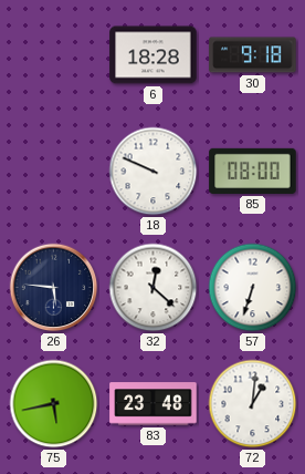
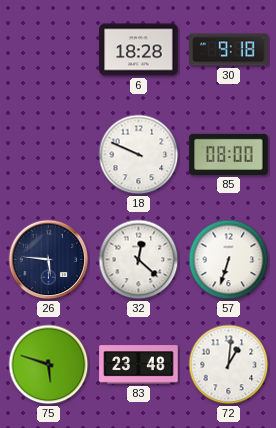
75: 5:43 -> 5:48 (49, 365)
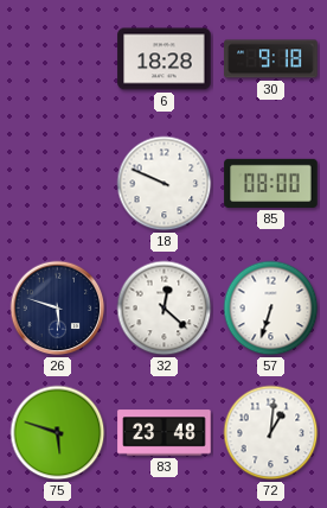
26: 5:46 -> 5:48 (58, 309)
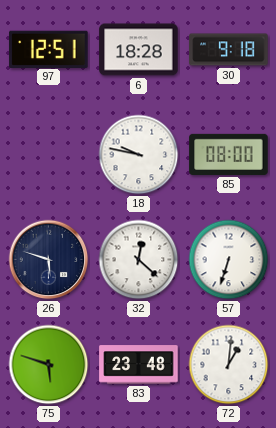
97: none -> 12:51 (49, 49)
18: 9:49 -> 9:47 (139, 155)
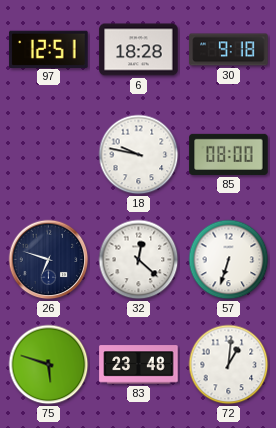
26: 5:48 -> 6:48 (49, 260)
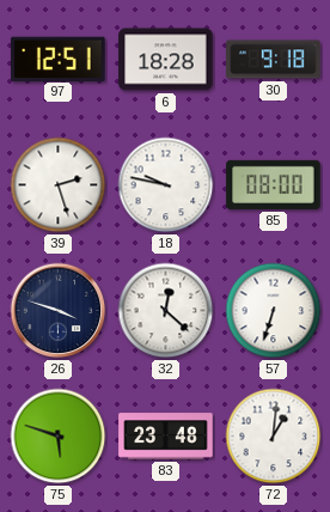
39: none -> 2:27 (59, 185)
26: 6:48 -> 3:48 (59, 311)
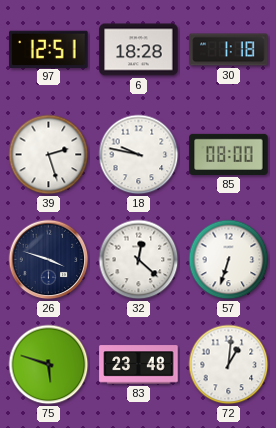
30: 9:18 -> 1:18 (229, 50)
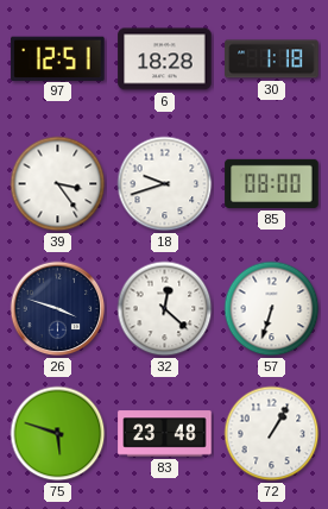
39: 2:27 -> 3:24 (58, 184)
18: 9:47 -> 9:42 (165, 184)
72: 1:01 -> 1:05 (272, 434)
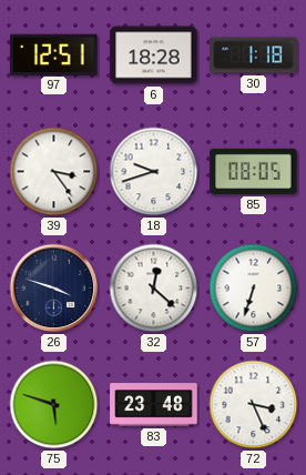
85: 08:00 -> 08:05 (254, 171)
72: 1:05 -> 3:26 (254, 405)
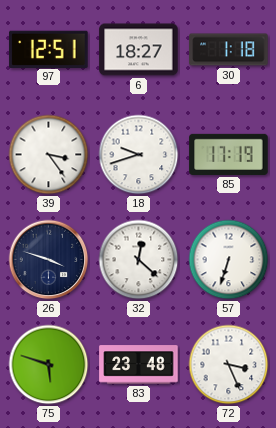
6: 18:28 -> 18:27 (139, 50)
85: 08:05 -> 17:19 (229, 154)
